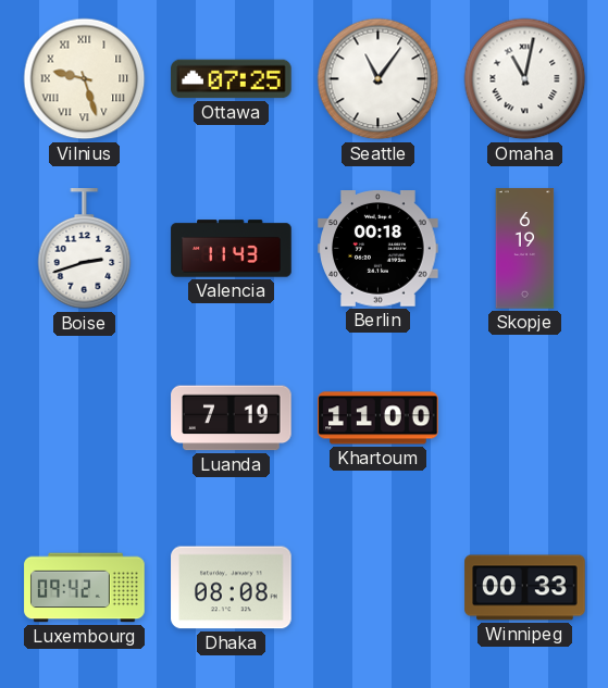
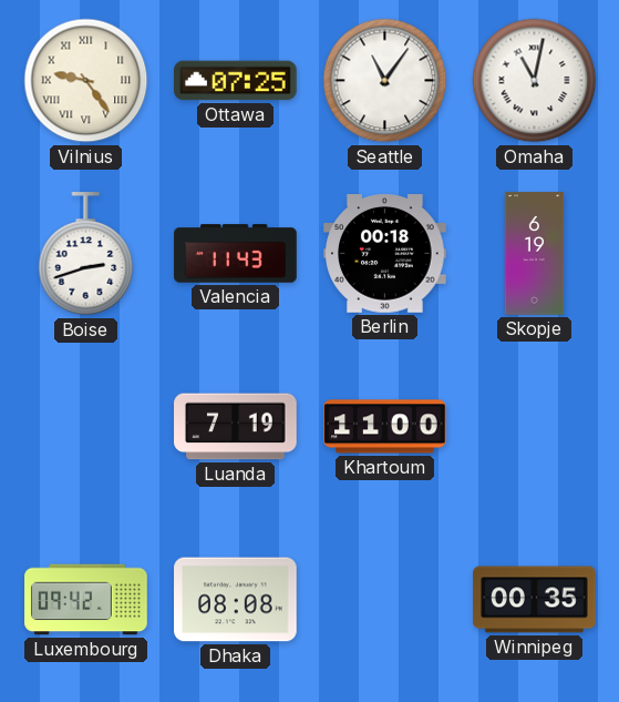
Vilnius: 9:27 -> 9:24 (86, 81)
Winnipeg: 00:33 -> 00:35 (535, 600)
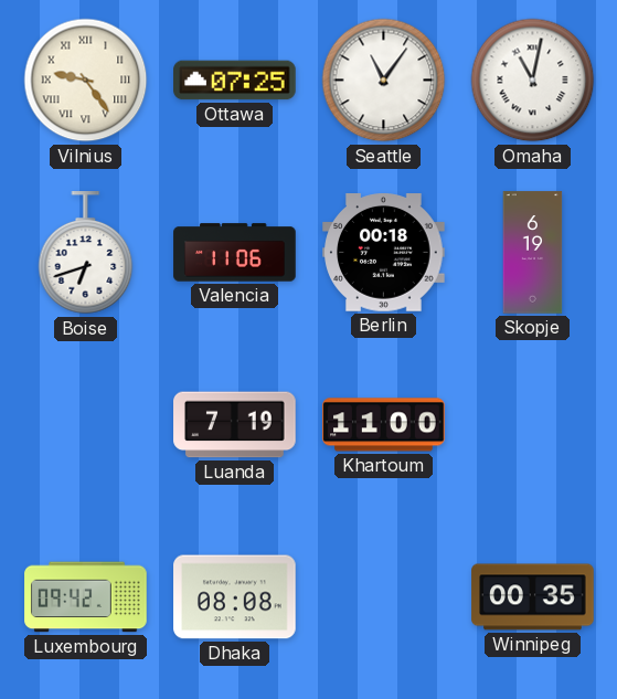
Boise: 2:42 -> 6:42 (86, 253)
Valencia: 11:43 -> 11:06 (235, 253)
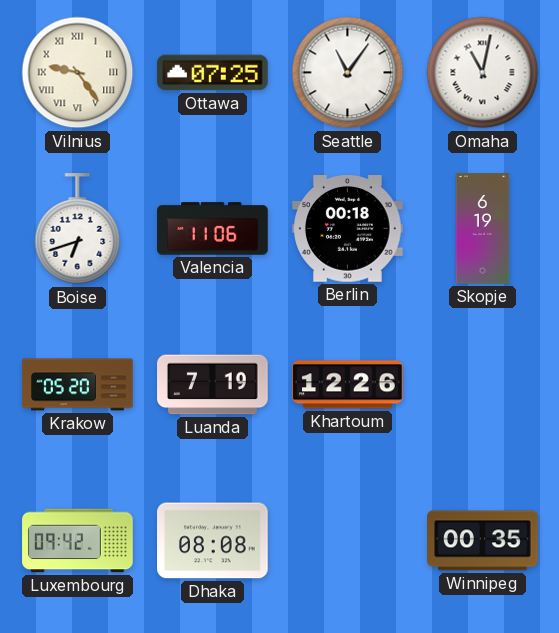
Krakow: none -> 05:20 (78, 385)
Khartoum: 11:00 -> 12:26 (348, 385)
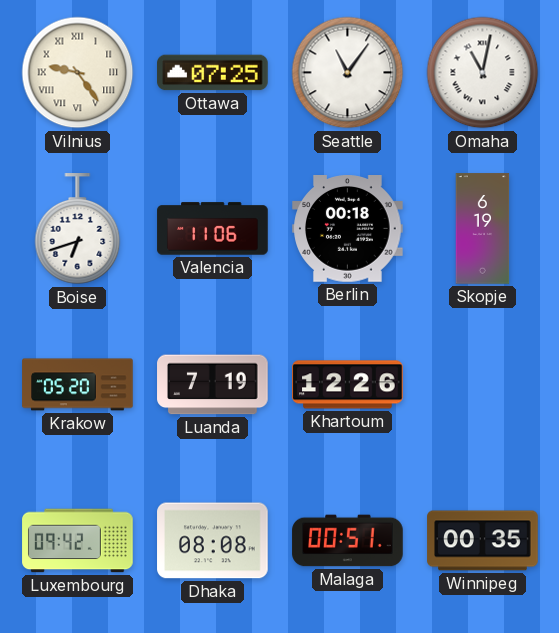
Malaga: none -> 00:51 (348, 541)
